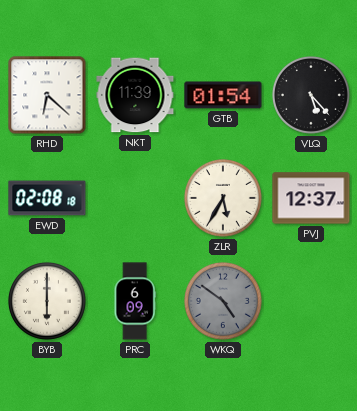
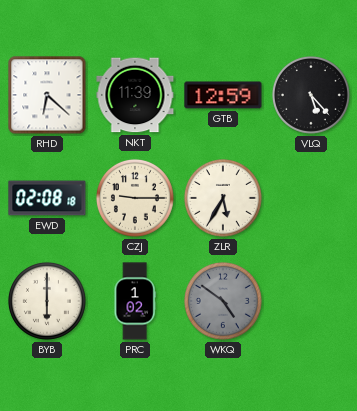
GTB: 01:54 -> 12:59 (223, 95)
CZJ: none -> 9:15 (135, 198)
PVJ: 12:37 -> none (311, 198)
PRC: 6:09 -> 1:02 (135, 301)
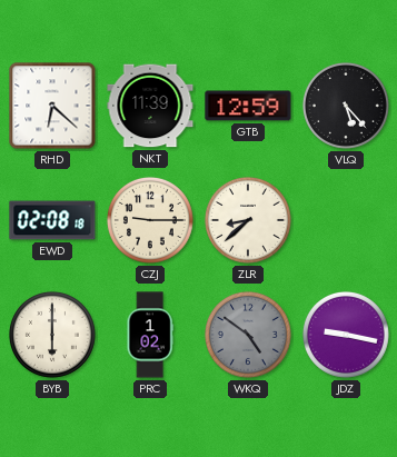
ZLR: 5:35 -> 8:38 (248, 220)
JDZ: none -> 9:17 (346, 335)
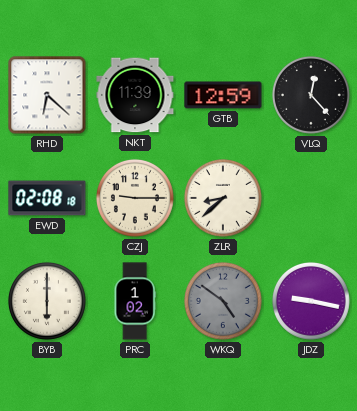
VLQ: 5:23 -> 12:23 (311, 95)
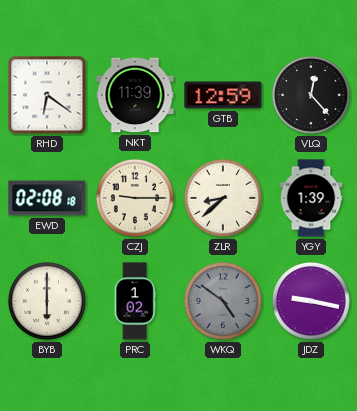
RHD: 6:22 -> 6:21 (47, 95)
YGY: none -> 1:39 (311, 198)
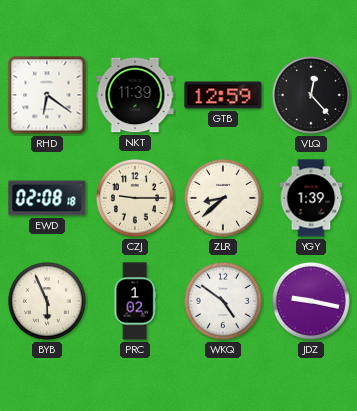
BYB: 6:00 -> 5:56 (47, 301)
WKQ dial: grey -> white (223, 301)
